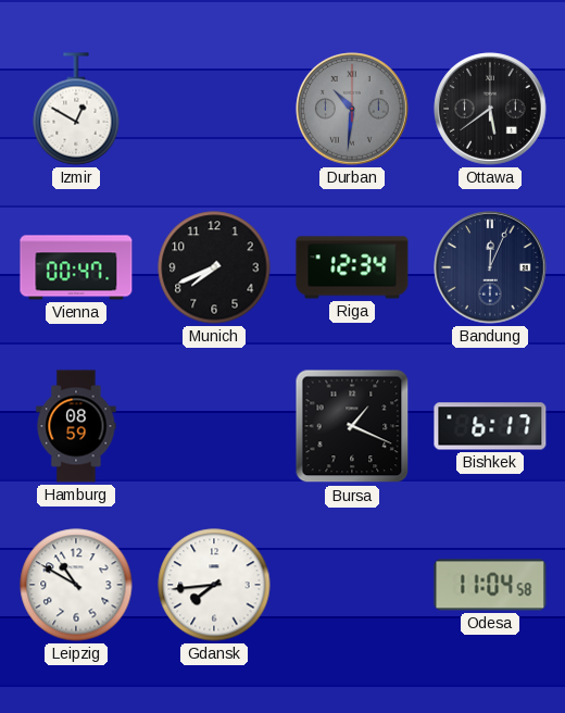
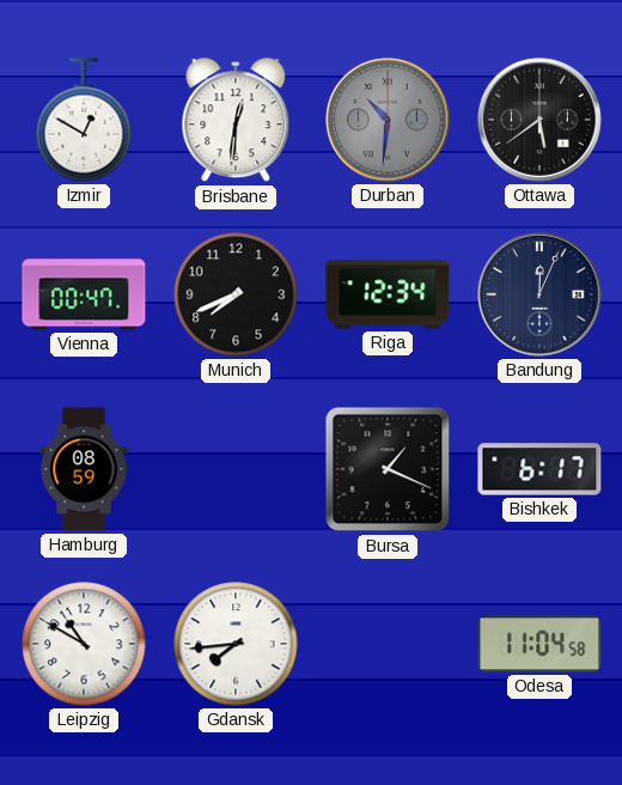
Brisbane: none -> 12:31 (236, 121)
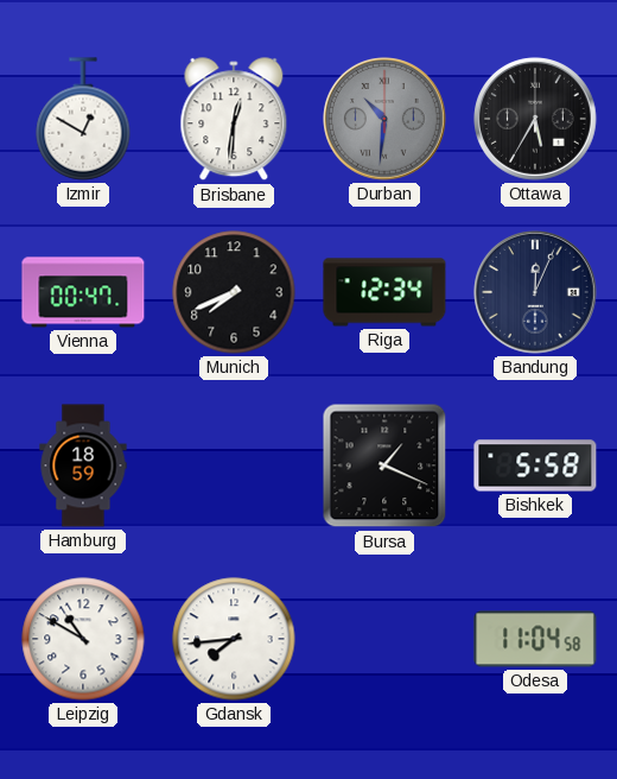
Ottawa: 5:39 -> 5:35 (535, 119)
Hamburg: 08:59 -> 18:59 (83, 465)
Bishkek: 6:17 -> 5:58 (535, 465)
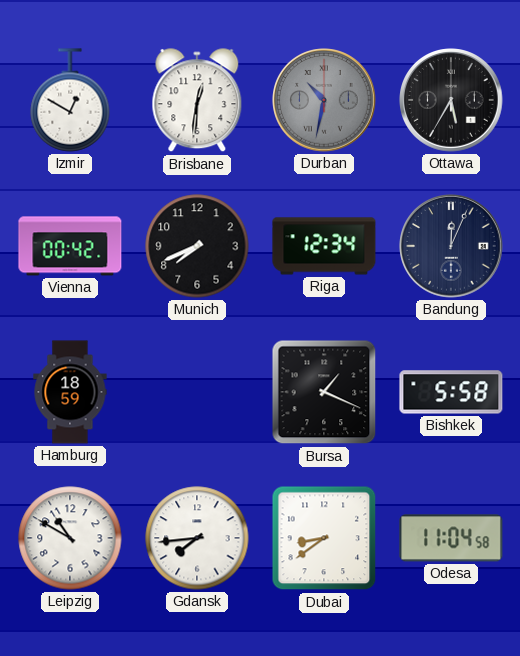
Durban: 10:31 -> 10:32 (324, 100)
Vienna: 00:47 -> 00:42 (70, 246)
Dubai: none -> 8:39 (324, 538)
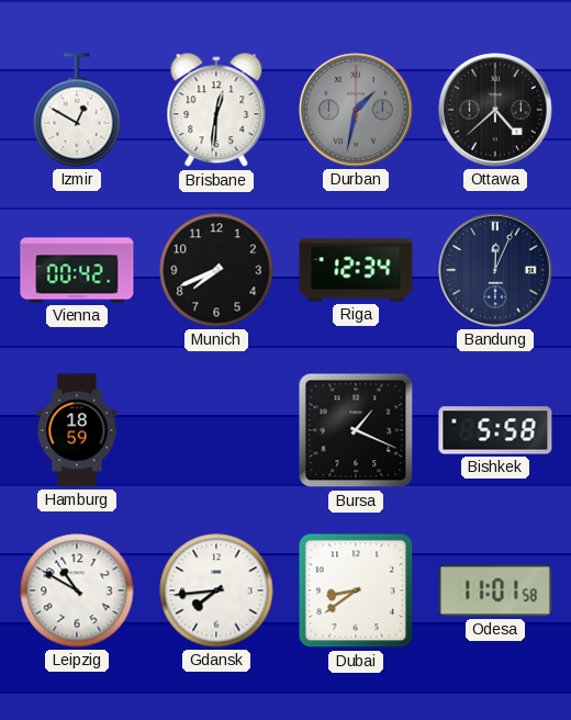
Durban: 10:32 -> 1:32 (356, 110)
Ottawa: 5:35 -> 4:38 (495, 110)
Odesa: 11:04 -> 11:01 (495, 590)
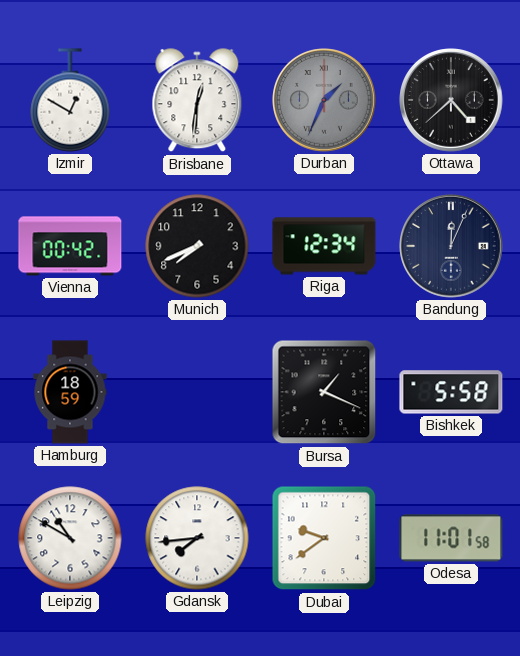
Durban: 1:32 -> 1:34 (324, 100)
Dubai: 8:39 -> 9:39 (324, 538)
